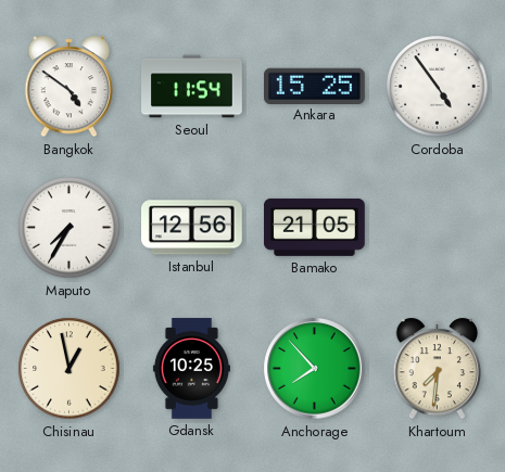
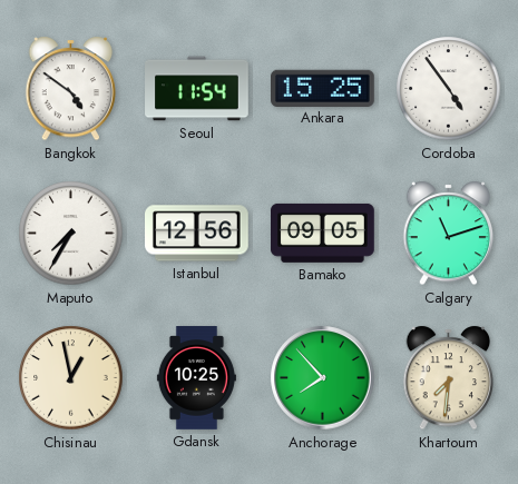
Bamako: 21:05 -> 09:05 (323, 233)
Calgary: none -> 11:12 (449, 234)
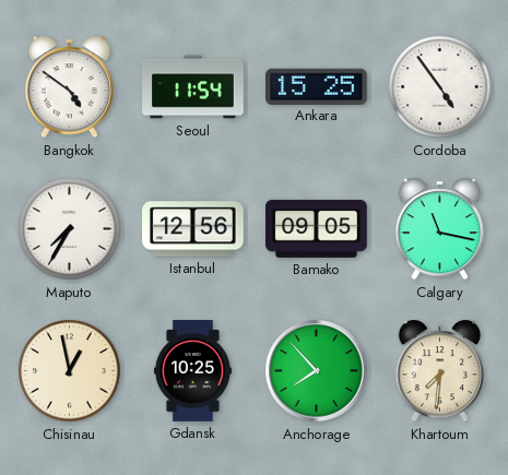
Calgary: 11:12 -> 11:17 (440, 229)
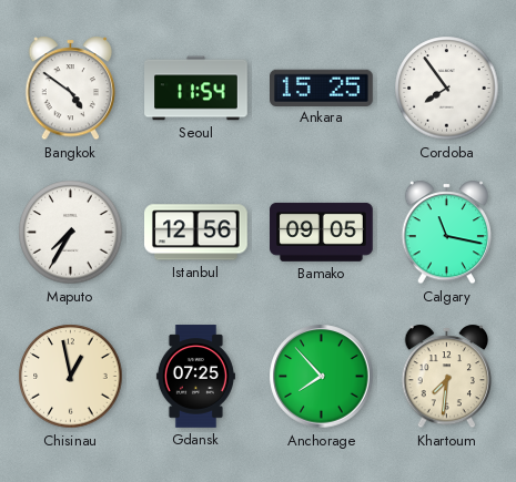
Cordoba: 4:54 -> 7:54 (447, 89)
Gdansk: 10:25 -> 07:25 (195, 377)
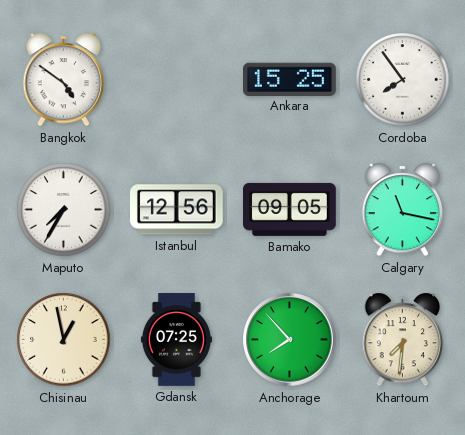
Seoul: 11:54 -> none (196, 89)
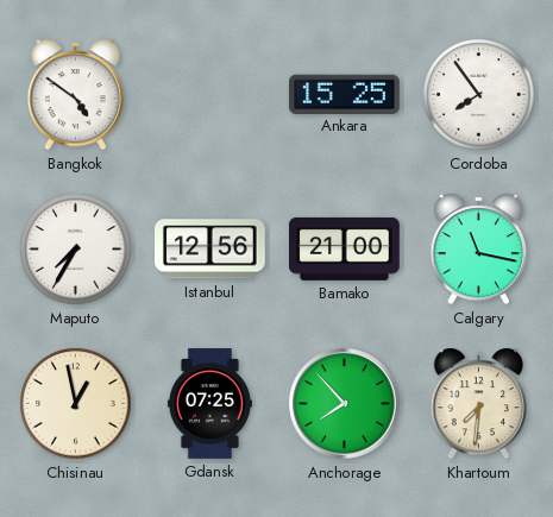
Bamako: 09:05 -> 21:00 (345, 248)
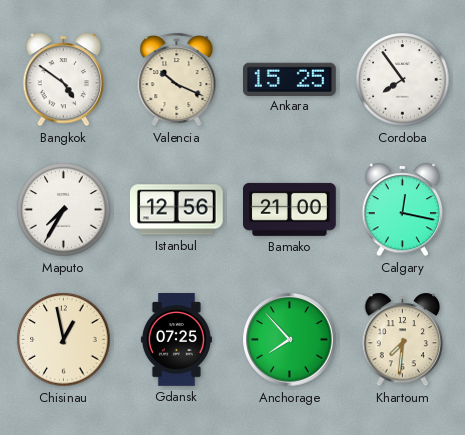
Valencia: none -> 10:19 (177, 80)
Calgary: 11:17 -> 12:17 (403, 210)
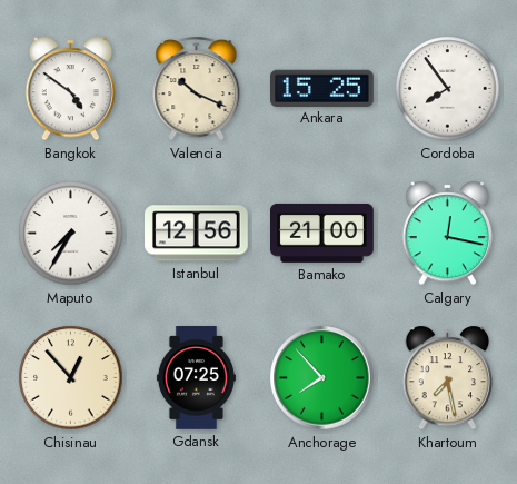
Chisinau: 12:58 -> 12:53 (71, 378)
Khartoum: 7:31 -> 7:28 (448, 378)
